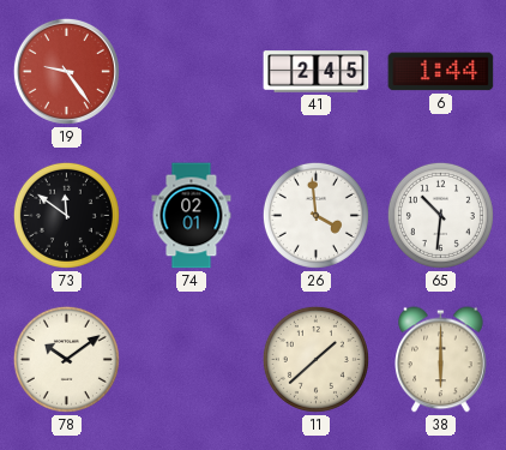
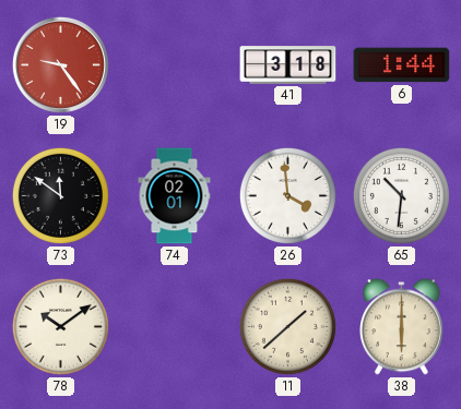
41: 2:45 -> 3:18 (288, 65)
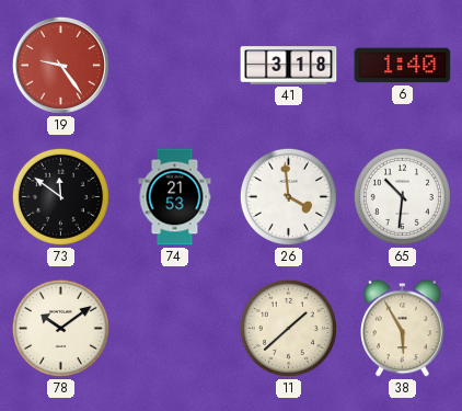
6: 1:44 -> 1:40 (403, 66)
74: 02:01 -> 21:53 (175, 197)
38: 6:00 -> 5:55 (403, 329)
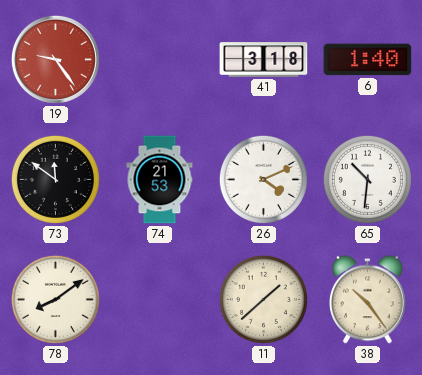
26: 3:59 -> 4:11 (263, 179)
78: 10:09 -> 8:09 (55, 299)
38: 5:55 -> 10:24 (368, 300)
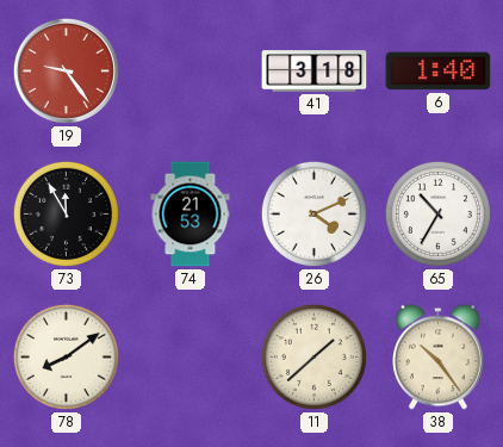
73: 11:51 -> 11:55 (66, 213)
65: 10:31 -> 10:35 (437, 213)
